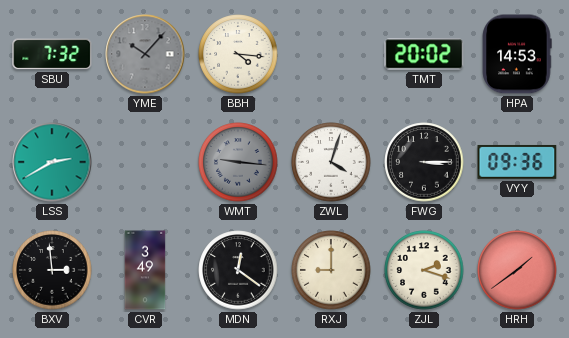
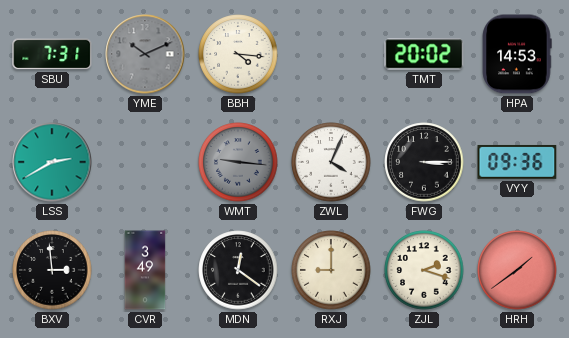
SBU: 7:32 -> 7:31 (52, 54)
YME: 10:07 -> 10:11 (145, 54)
ZWL: 4:03 -> 4:04 (331, 162)
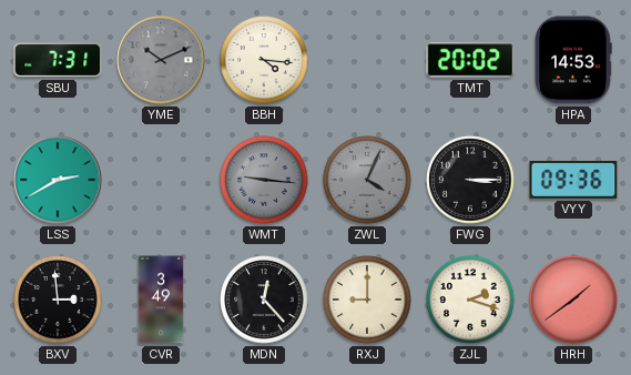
ZWL dial: white -> grey (367, 180)
MDN: 12:21 -> 12:23 (264, 300)
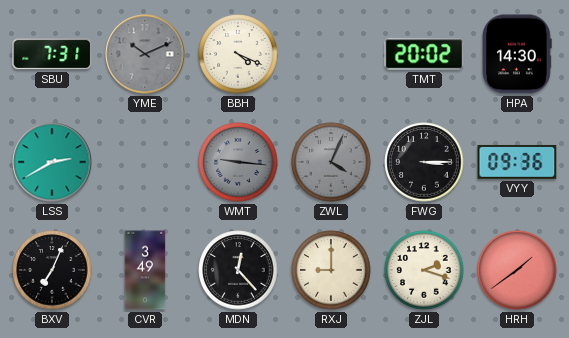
BBH: 4:16 -> 4:19 (238, 54)
HPA: 14:53 -> 14:30 (517, 54)
BXV: 2:59 -> 7:04 (52, 270)
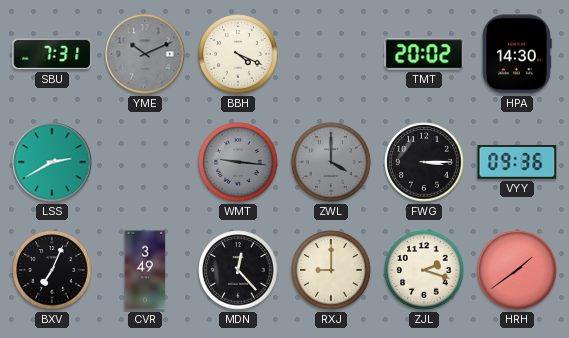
ZWL: 4:04 -> 4:00 (331, 162)
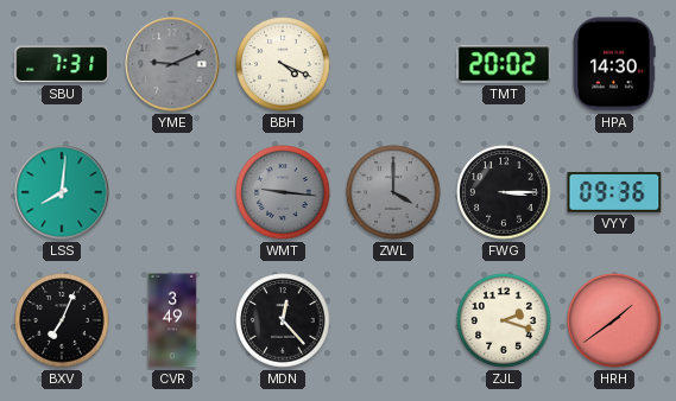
YME: 10:11 -> 9:11 (172, 64)
LSS: 2:40 -> 8:01 (62, 192)
RXJ: 9:00 -> none (331, 270)
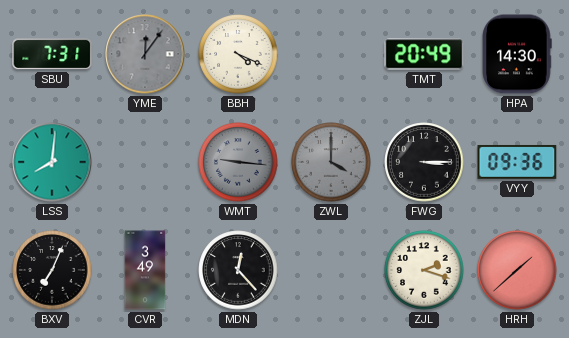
YME: 9:11 -> 12:06 (145, 54)
TMT: 20:02 -> 20:49 (424, 54)
HRH: 1:39 -> 1:38 (517, 270)
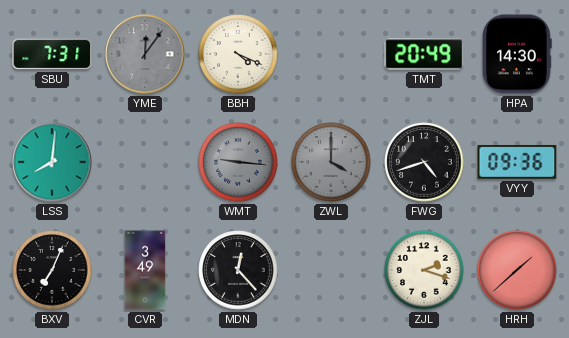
FWG: 3:15 -> 4:42 (424, 162)
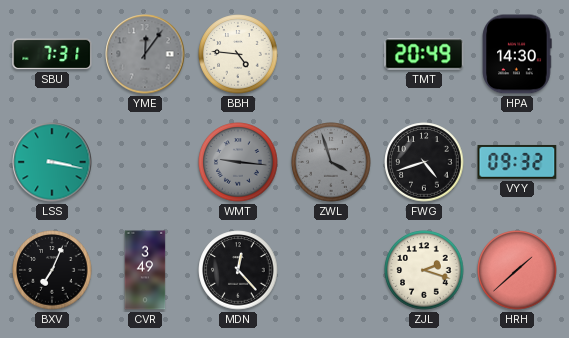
BBH: 4:19 -> 4:46 (238, 54)
LSS: 8:01 -> 3:17 (52, 162)
ZWL: 4:00 -> 3:57 (331, 162)
VYY: 09:36 -> 09:32 (517, 162)
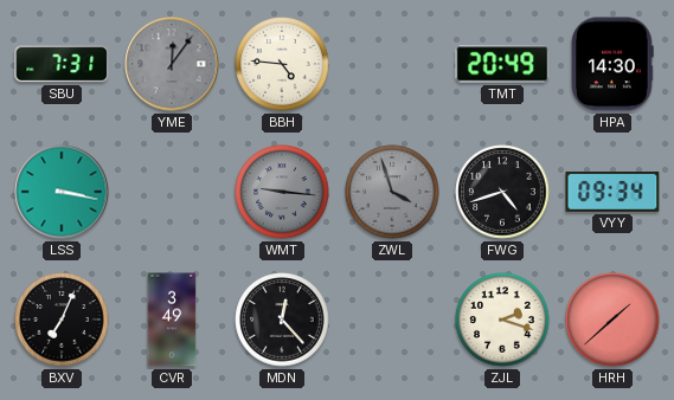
VYY: 09:32 -> 09:34 (612, 192)
